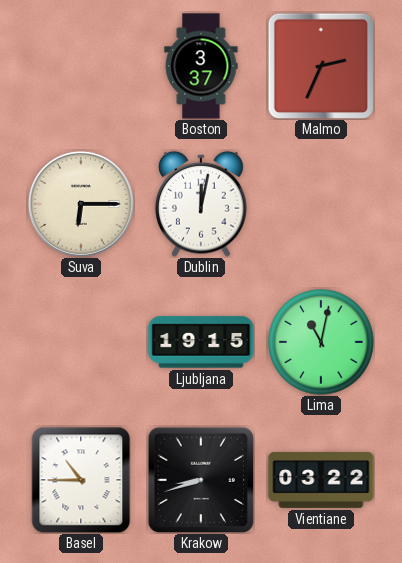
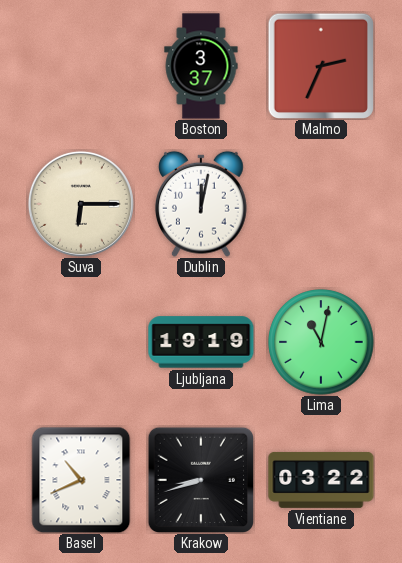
Ljubljana: 19:15 -> 19:19 (201, 342)
Basel: 10:45 -> 10:41 (81, 480)
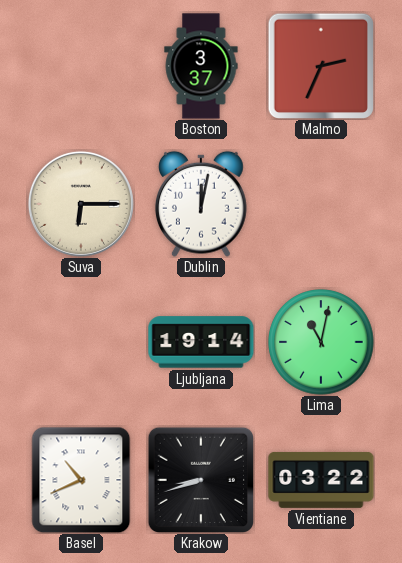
Ljubljana: 19:19 -> 19:14 (201, 342)
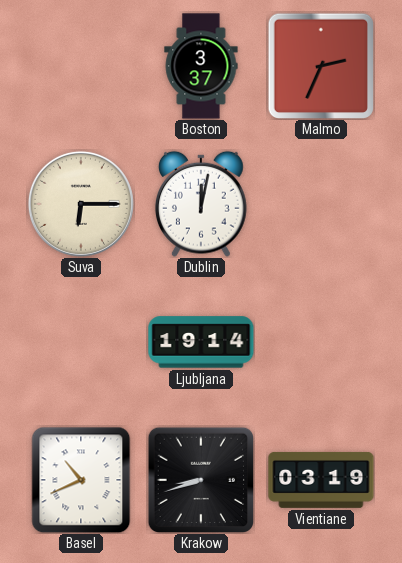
Lima: 11:02 -> none (321, 342)
Vientiane: 03:22 -> 03:19 (321, 480)
